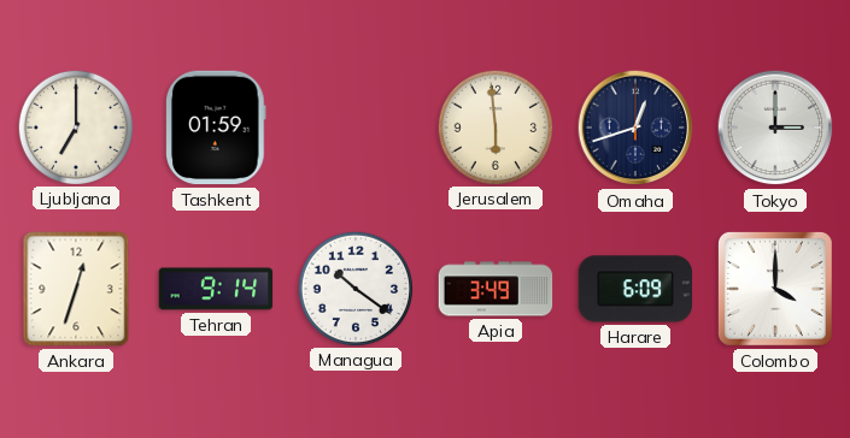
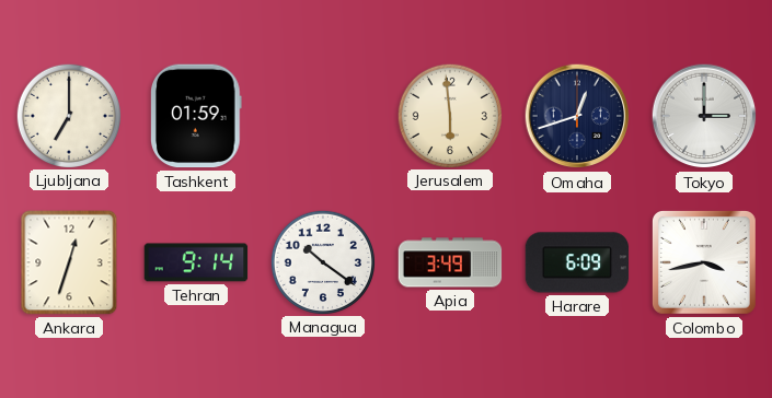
Colombo: 4:00 -> 3:43 (704, 262)
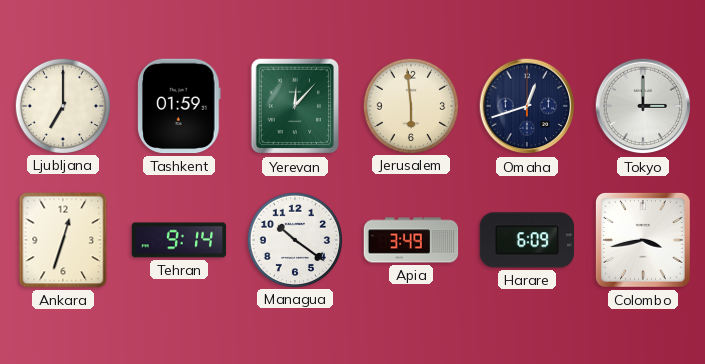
Yerevan: none -> 12:07 (295, 106)
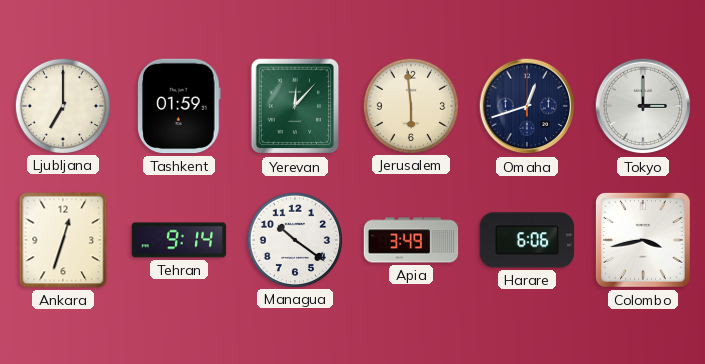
Harare: 6:09 -> 6:06 (527, 240)
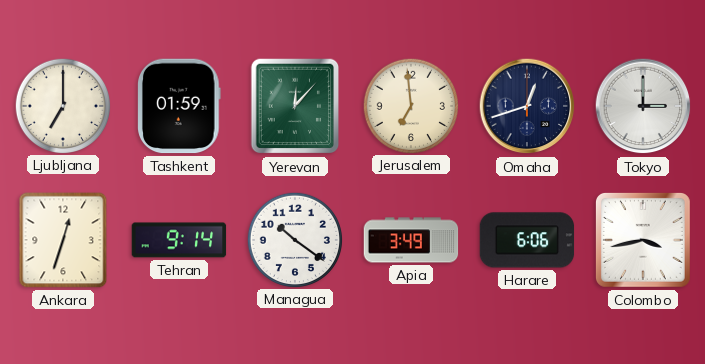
Jerusalem: 5:59 -> 6:59 (410, 105)
